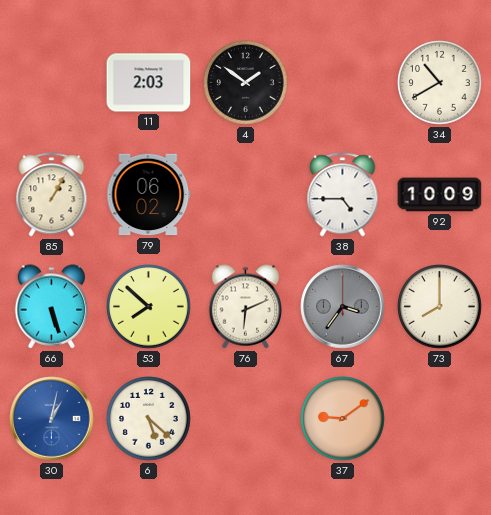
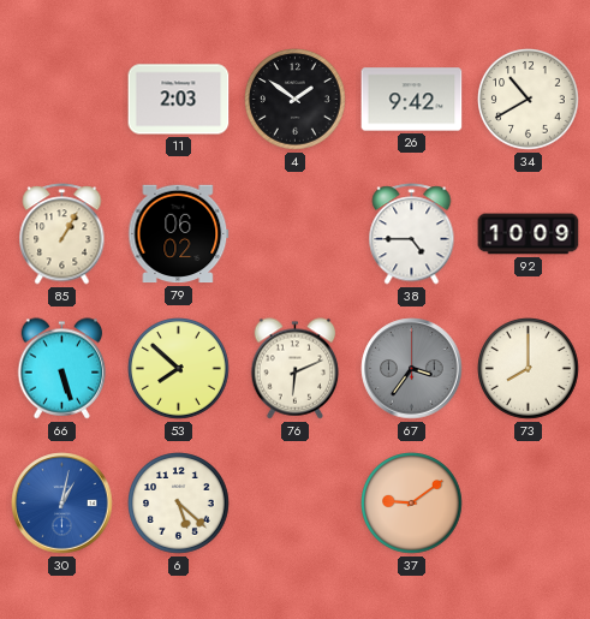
26: none -> 9:42 (412, 100)
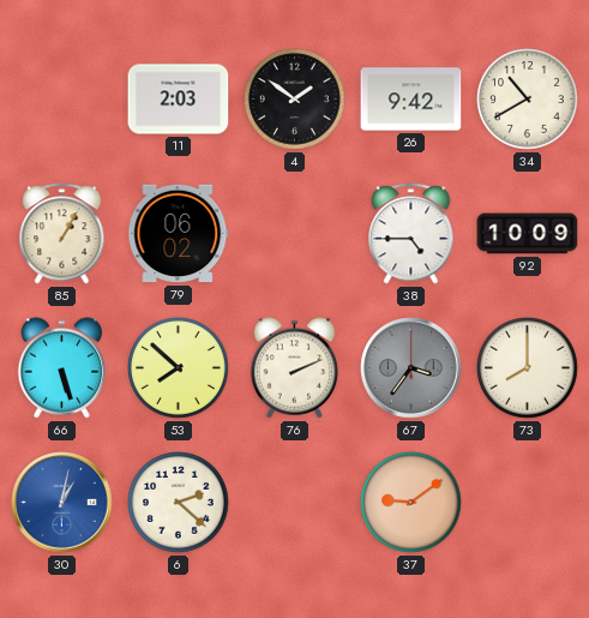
76: 6:11 -> 2:11 (295, 368)
6: 5:22 -> 2:22 (179, 503)
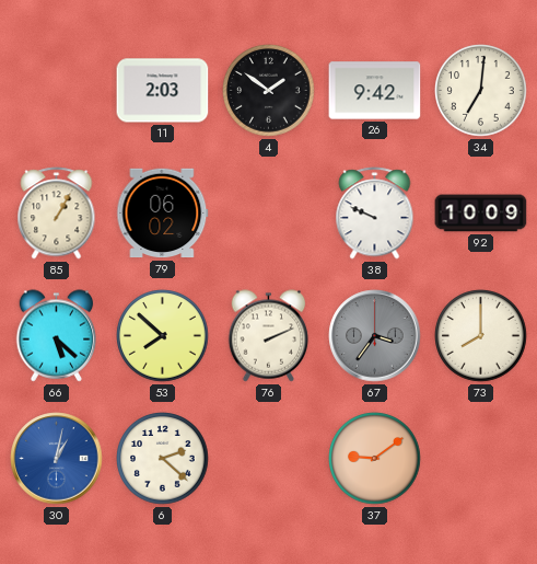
34: 10:40 -> 7:01 (481, 91)
38: 4:45 -> 9:49 (375, 214)
66: 5:27 -> 5:22 (57, 336)
